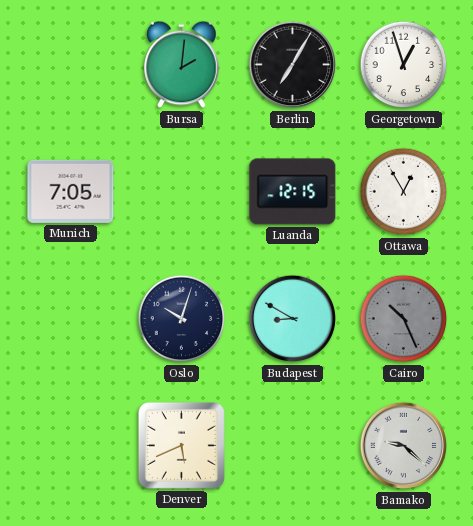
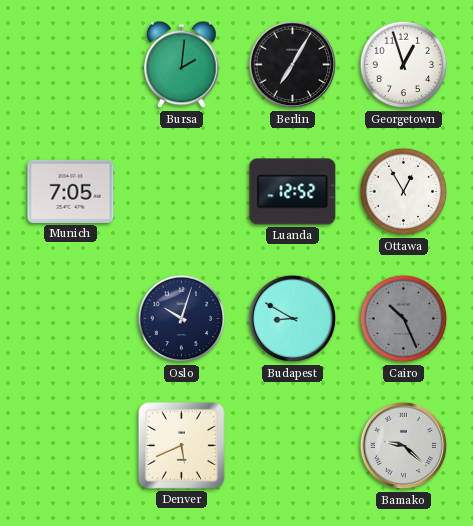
Luanda: 12:15 -> 12:52 (293, 192)
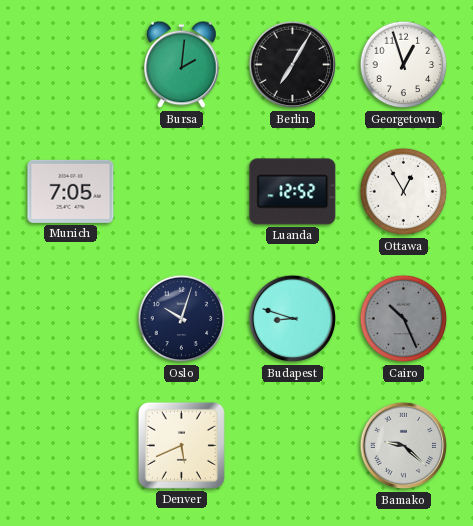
Budapest: 8:50 -> 8:48 (293, 319)
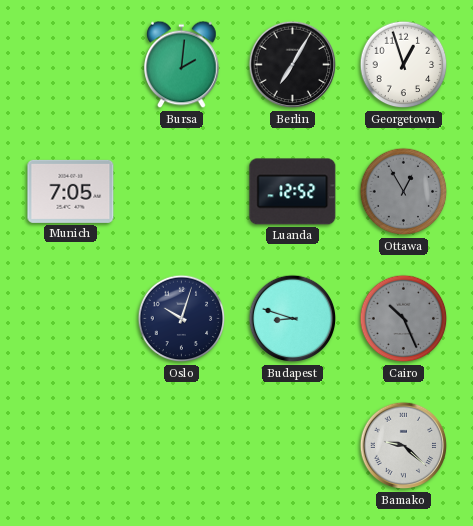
Ottawa dial: white -> grey (404, 192)
Denver: 5:41 -> none (181, 445)
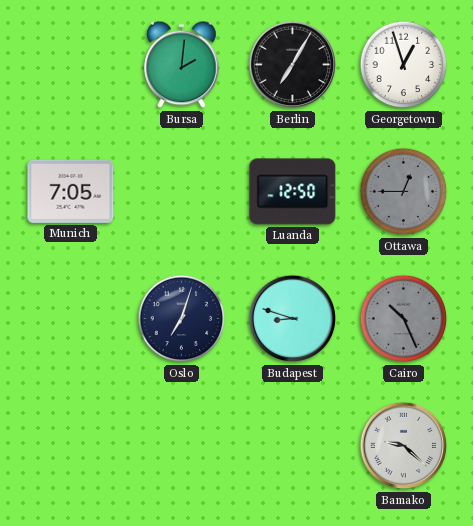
Luanda: 12:52 -> 12:50 (293, 192)
Ottawa: 12:55 -> 12:45 (404, 192)
Oslo: 10:03 -> 7:03 (182, 319)
